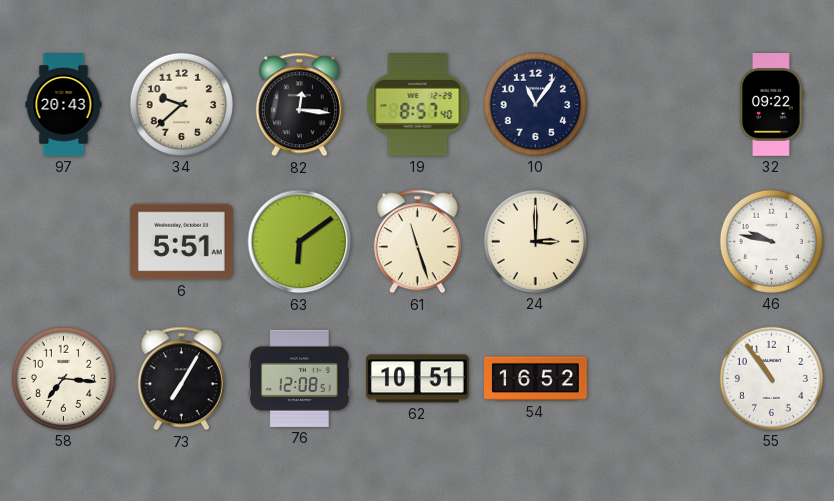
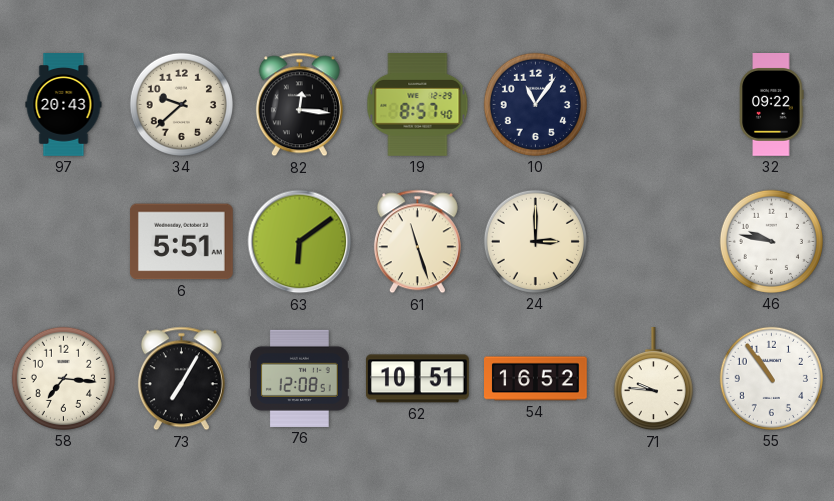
71: none -> 9:46 (653, 380)
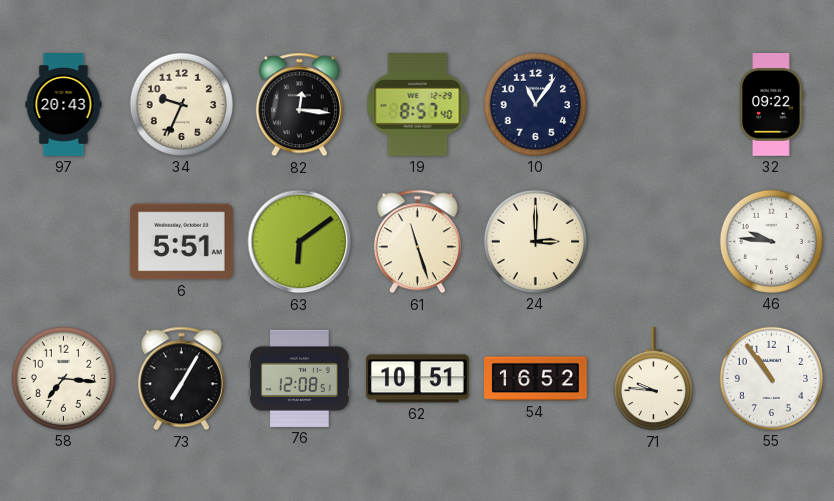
34: 9:38 -> 9:34 (181, 104)
46: 9:47 -> 9:46 (771, 241)
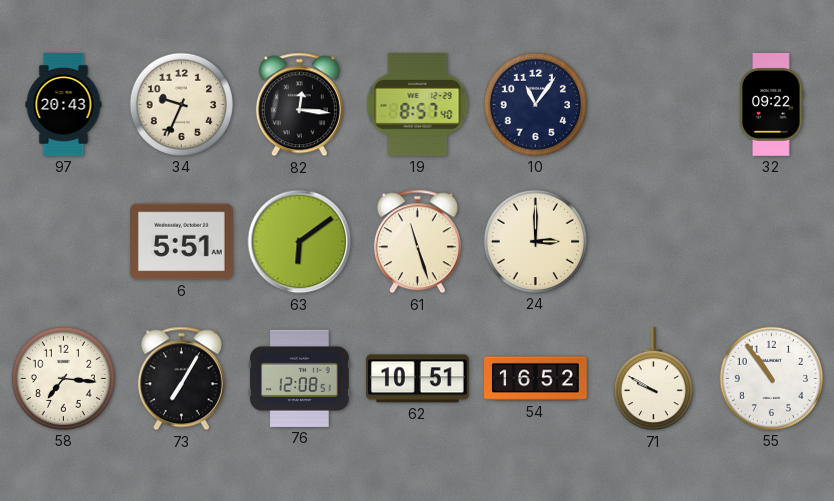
46: 9:46 -> none (771, 241)
71: 9:46 -> 9:50 (653, 380)
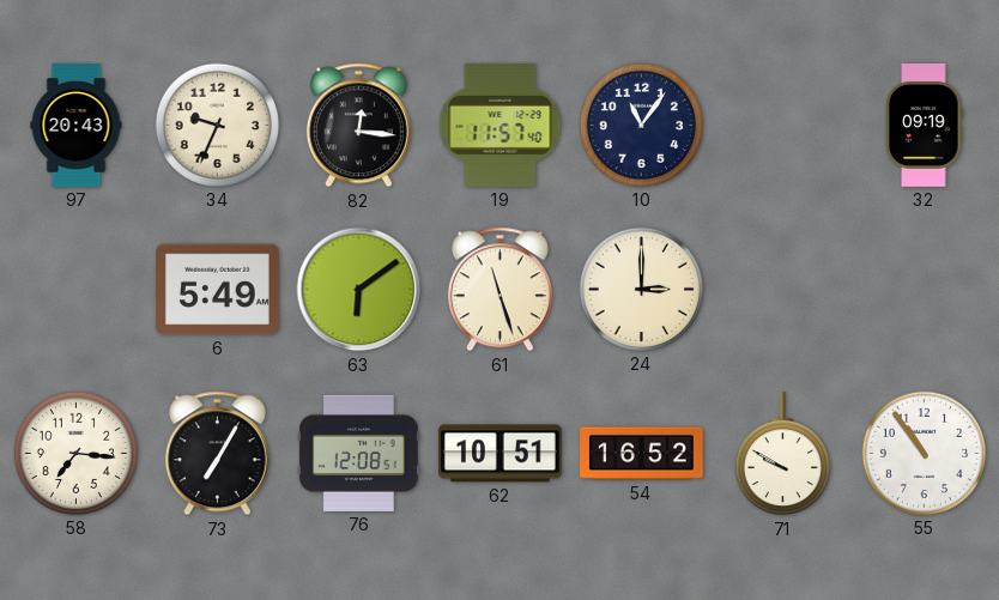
19: 8:57 -> 11:57 (501, 126)
32: 09:22 -> 09:19 (925, 126)
6: 5:51 -> 5:49 (217, 290)
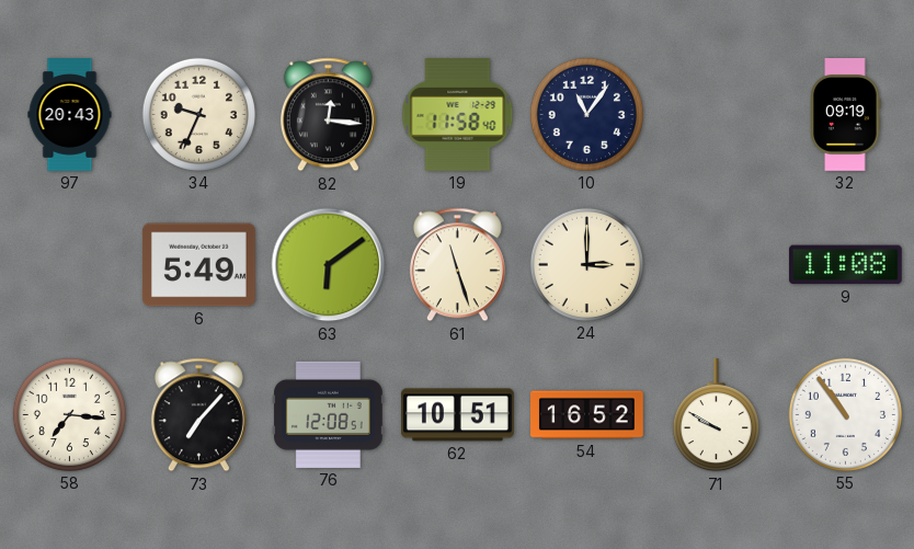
19: 11:57 -> 11:58 (458, 115)
9: none -> 11:08 (845, 265)
73: 7:05 -> 7:07 (198, 415)
